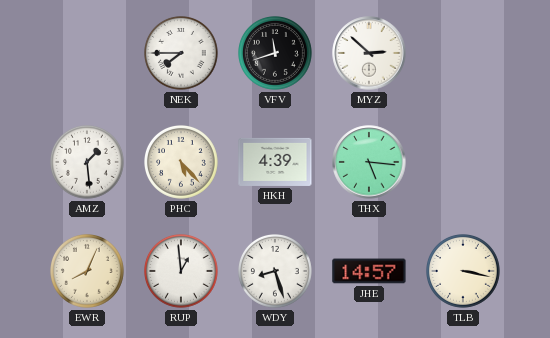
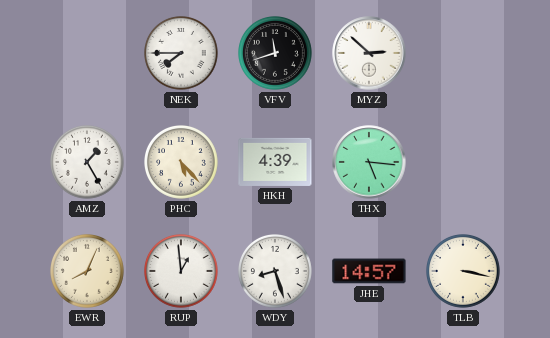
AMZ: 1:29 -> 1:25 (88, 163)
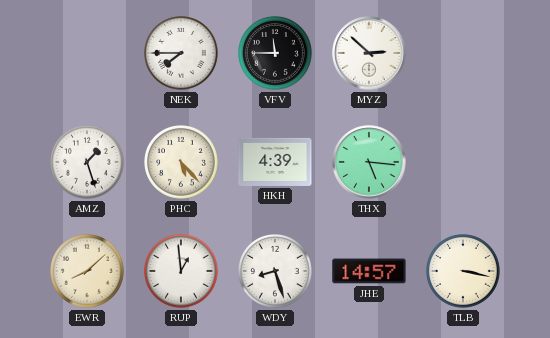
VFV: 11:42 -> 11:45 (276, 54)
AMZ: 1:25 -> 1:27 (88, 163)
EWR: 8:04 -> 8:08 (88, 272)
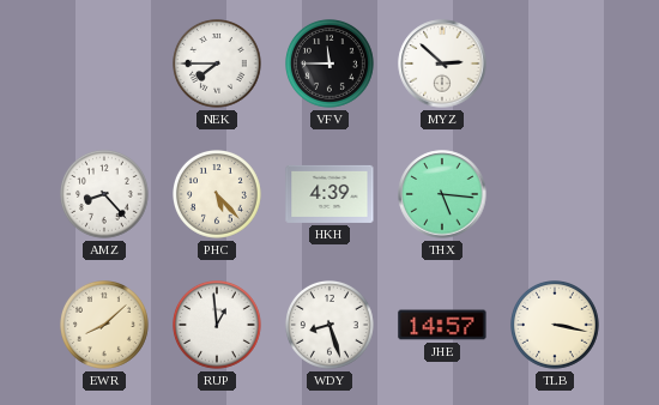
AMZ: 1:27 -> 8:23 (105, 195)
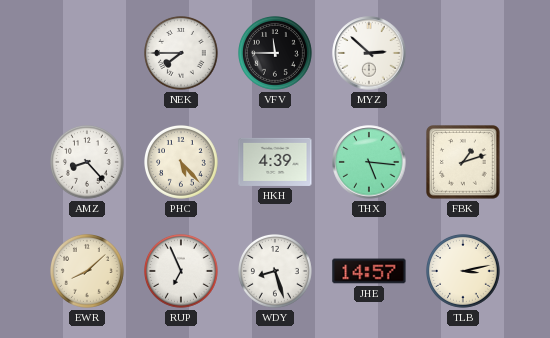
FBK: none -> 1:12 (464, 163)
RUP: 12:59 -> 6:56 (182, 272)
TLB: 3:17 -> 3:13 (464, 272)
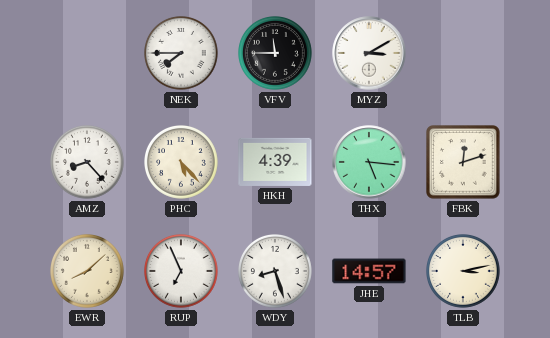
MYZ: 2:52 -> 3:10 (369, 53)
FBK: 1:12 -> 12:12 (464, 163)
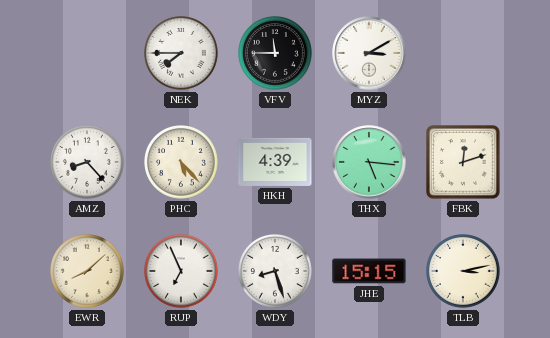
JHE: 14:57 -> 15:15 (369, 271)
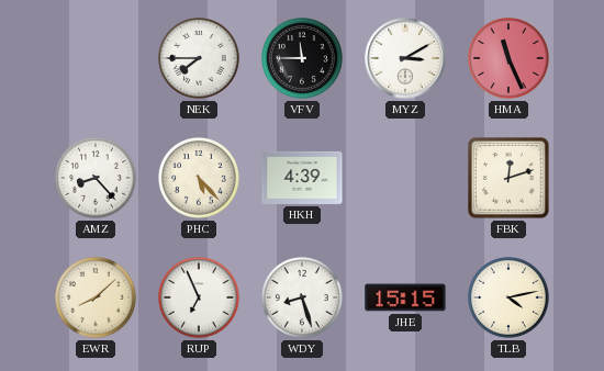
HMA: none -> 11:26 (510, 59)
THX: 5:16 -> none (369, 162)
TLB: 3:13 -> 4:13 (510, 299)
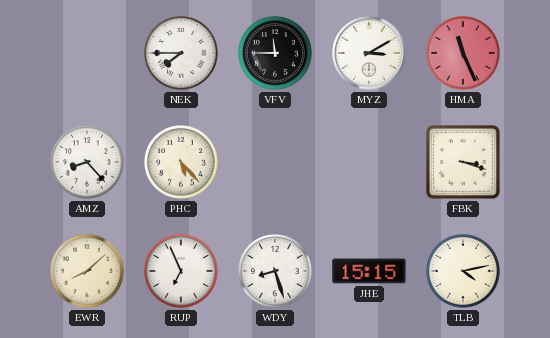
HKH: 4:39 -> none (302, 178)
FBK: 12:12 -> 3:18 (464, 163)
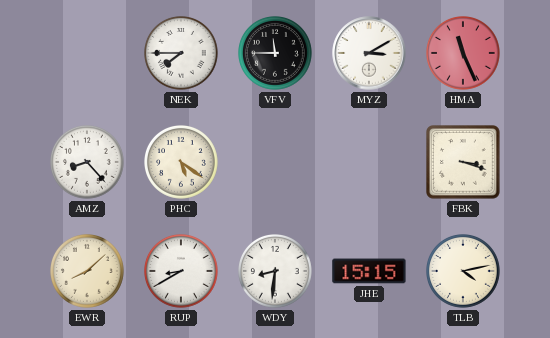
PHC: 5:23 -> 5:21 (182, 163)
RUP: 6:56 -> 8:40 (182, 272)
WDY: 8:27 -> 8:31 (276, 272)
